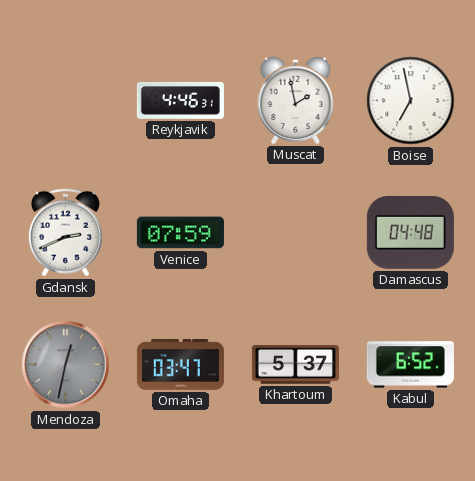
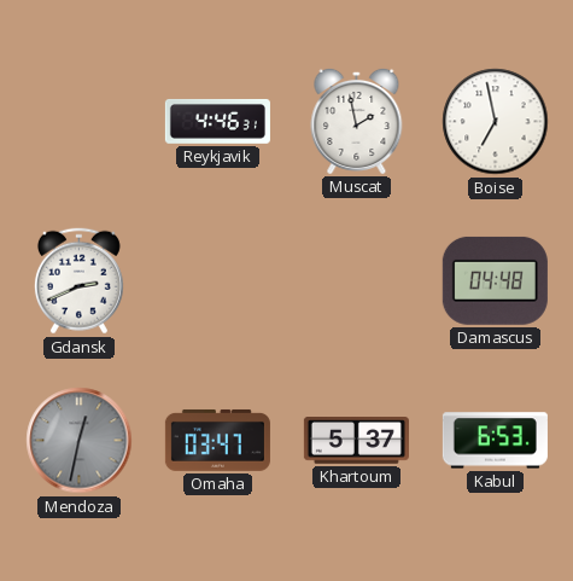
Venice: 07:59 -> none (180, 233)
Kabul: 6:52 -> 6:53 (495, 441)
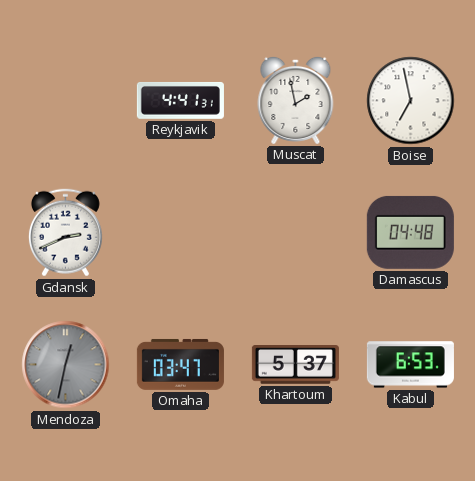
Reykjavik: 4:46 -> 4:41 (180, 101)
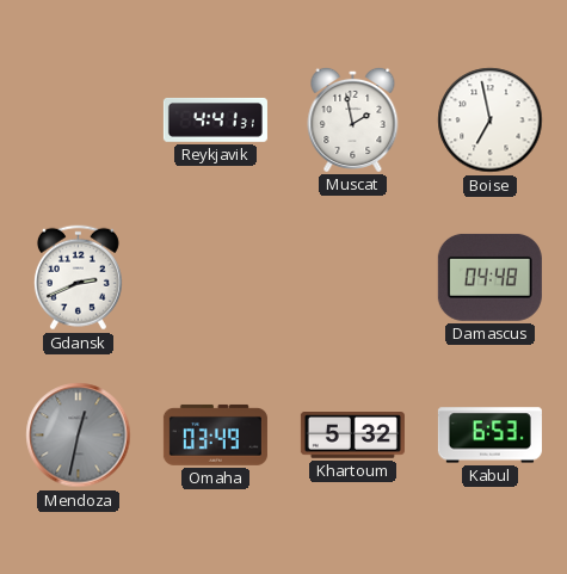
Omaha: 03:47 -> 03:49 (215, 434)
Khartoum: 5:37 -> 5:32 (352, 436)
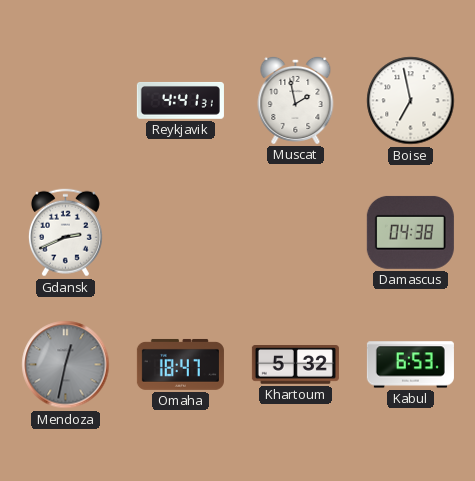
Damascus: 04:48 -> 04:38 (410, 232)
Omaha: 03:49 -> 18:47 (180, 364)
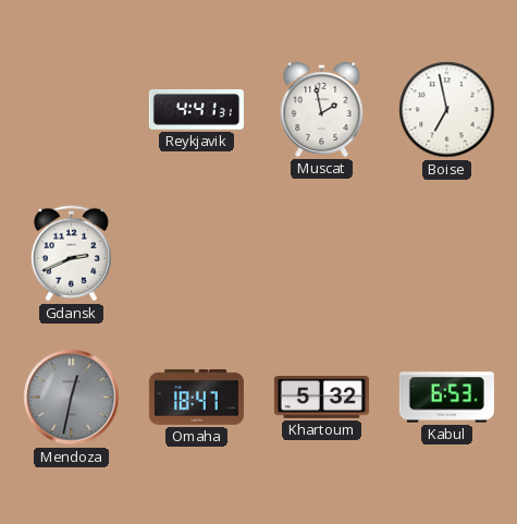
Damascus: 04:38 -> none (410, 232)
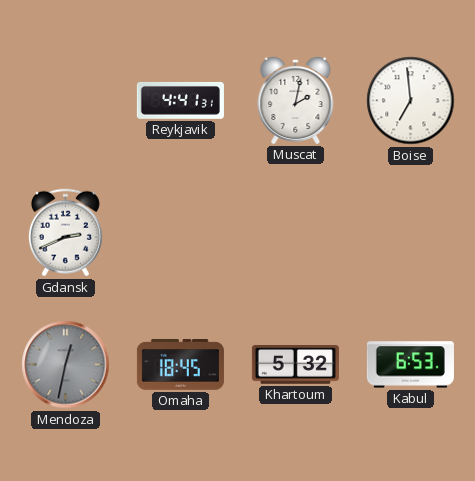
Muscat: 1:58 -> 2:02 (296, 100)
Boise: 6:58 -> 6:59 (411, 101)
Omaha: 18:47 -> 18:45 (180, 364)
